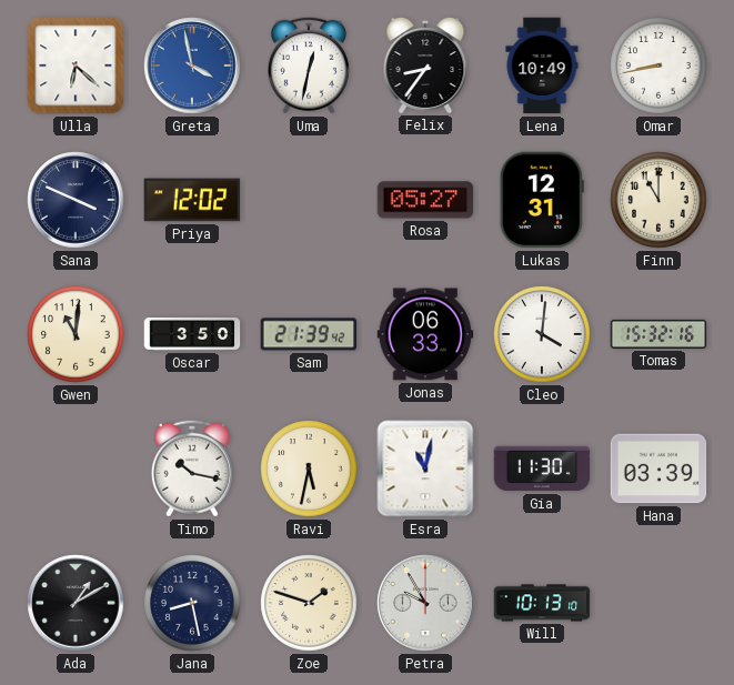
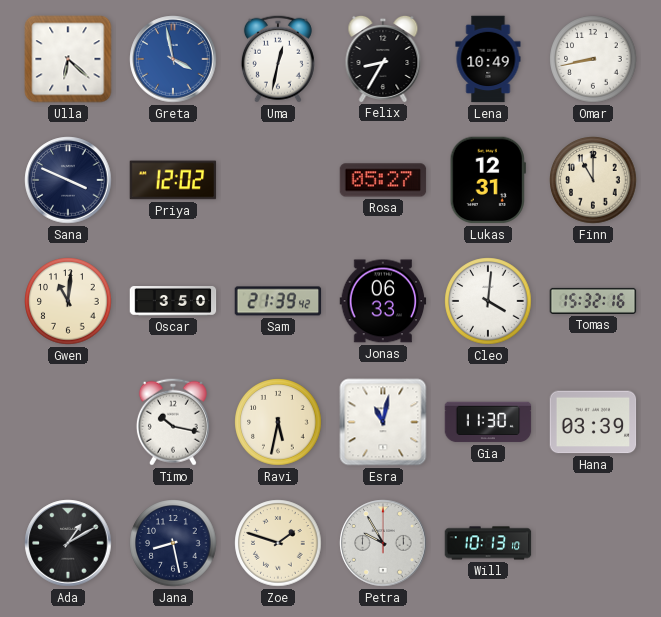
Felix: 8:36 -> 8:35 (383, 58)
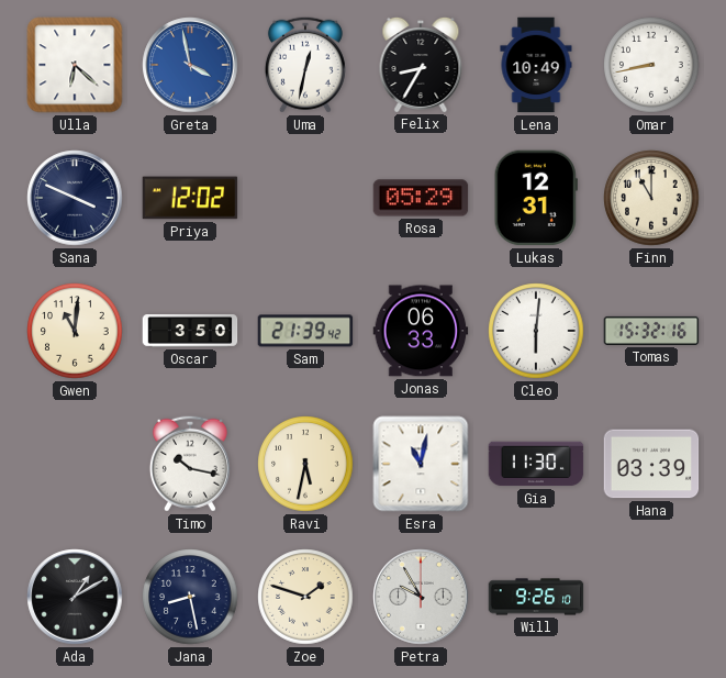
Rosa: 05:27 -> 05:29 (421, 198)
Cleo: 4:01 -> 6:01 (536, 331)
Will: 10:13 -> 9:26 (536, 597)
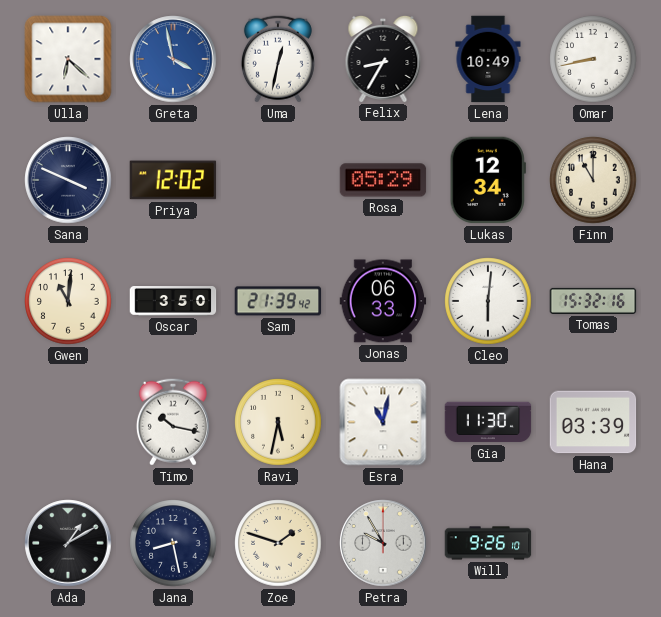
Lukas: 12:31 -> 12:34 (488, 180)
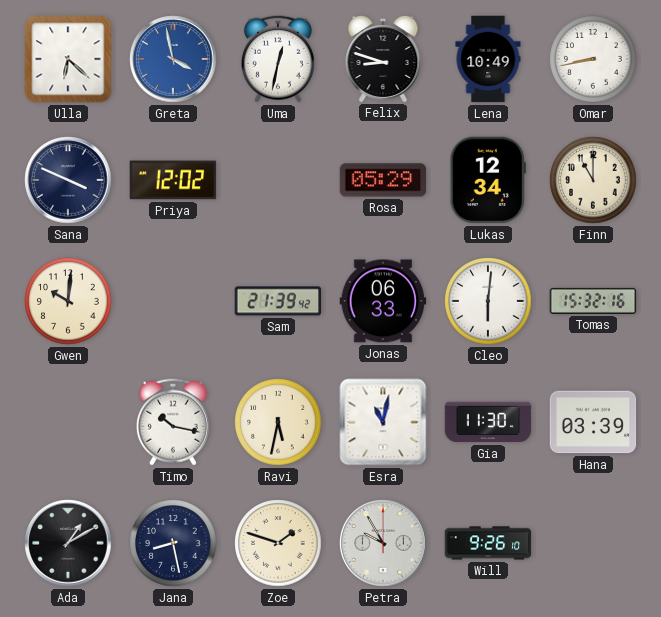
Felix: 8:35 -> 8:48 (383, 58)
Gwen: 11:01 -> 10:01 (68, 301)
Oscar: 3:50 -> none (173, 302)
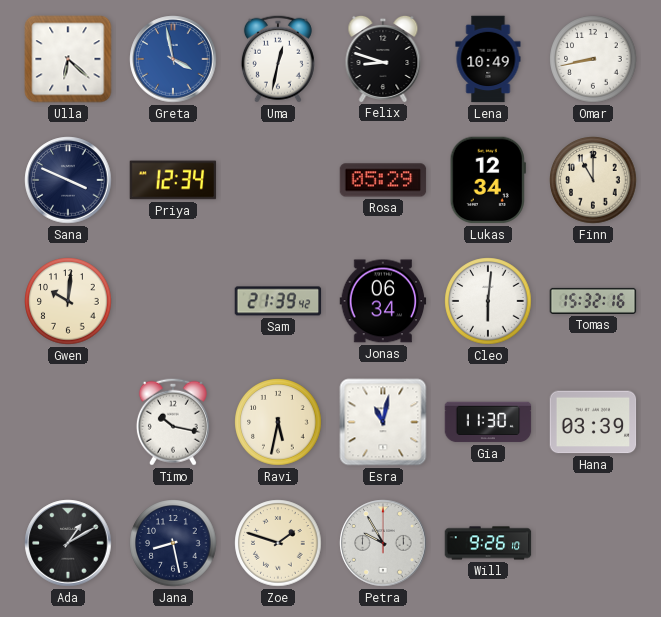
Priya: 12:02 -> 12:34 (173, 180)
Jonas: 06:33 -> 06:34 (383, 301)
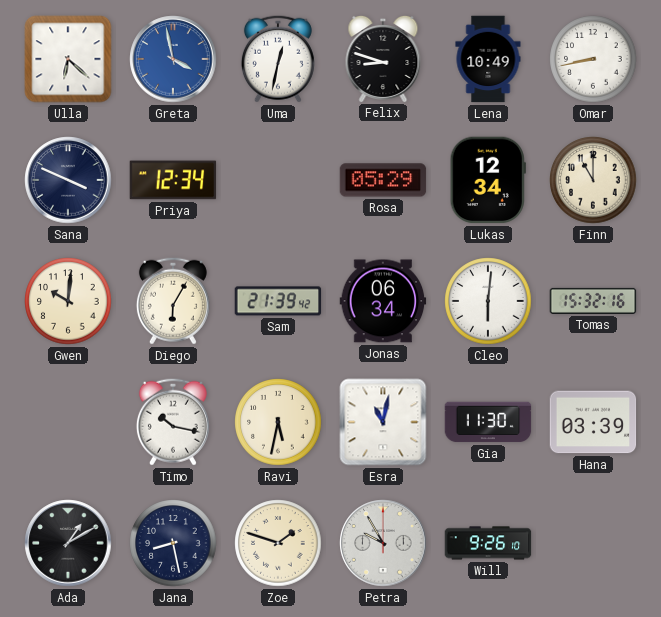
Diego: none -> 6:05 (173, 301)
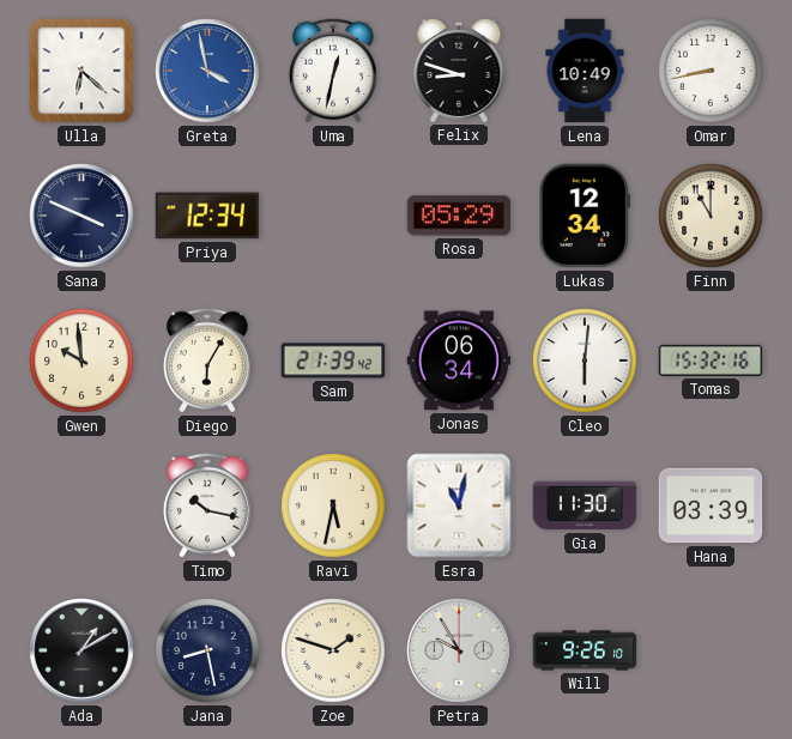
Gwen: 10:01 -> 9:59 (81, 361)
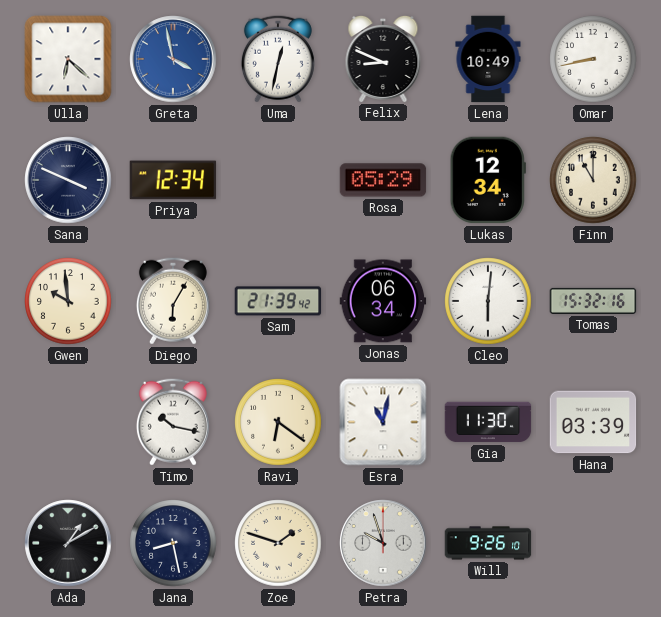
Felix: 8:48 -> 8:49 (383, 58)
Ravi: 5:32 -> 6:21 (278, 422)
Petra: 9:55 -> 9:57 (383, 543)
